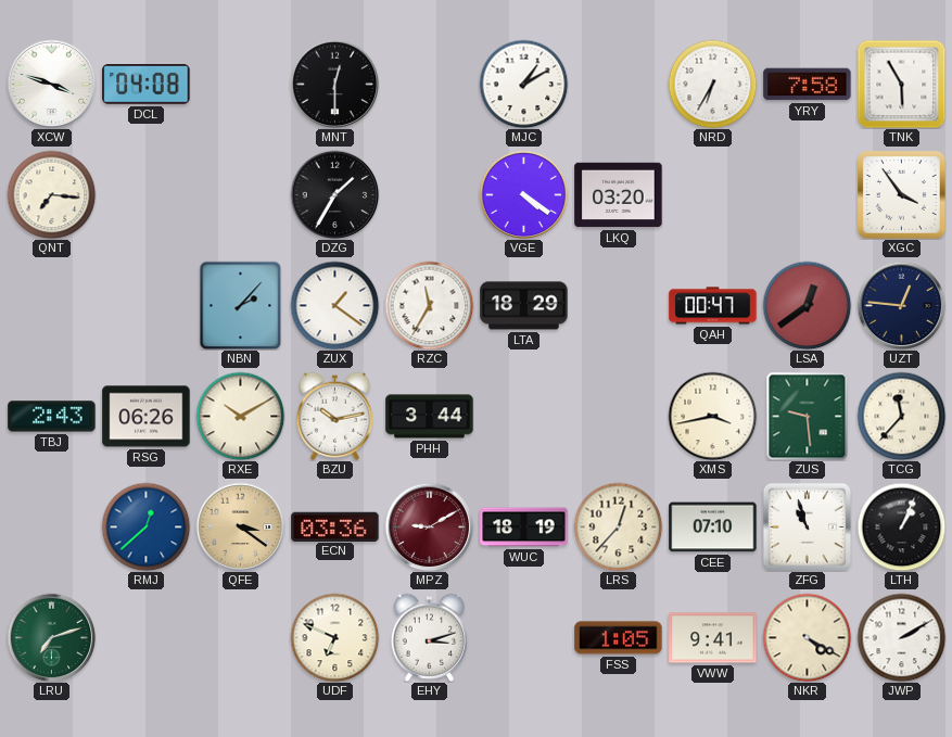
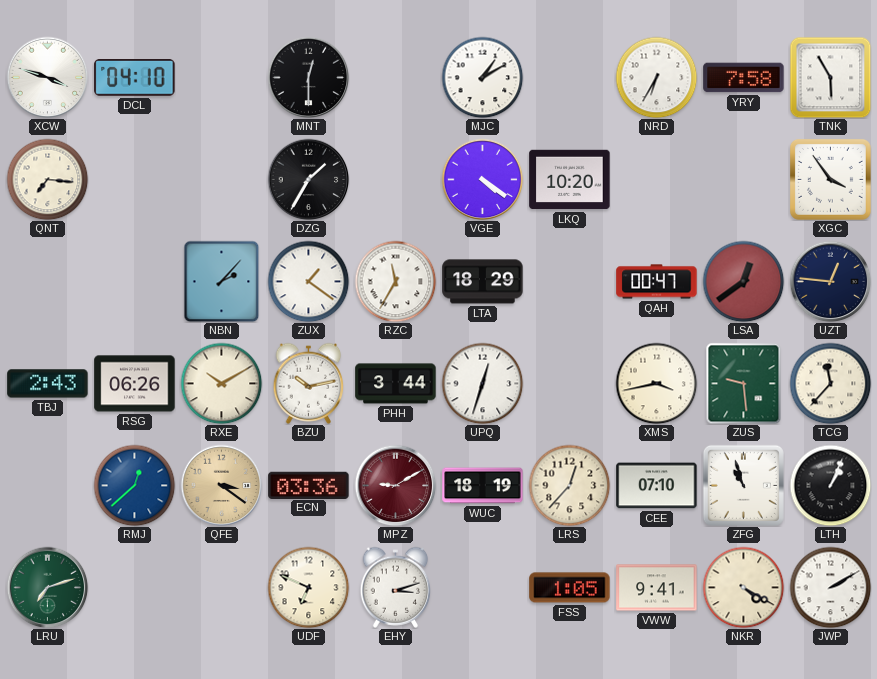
DCL: 04:08 -> 04:10 (135, 78)
LKQ: 03:20 -> 10:20 (570, 180)
UPQ: none -> 12:33 (482, 383)
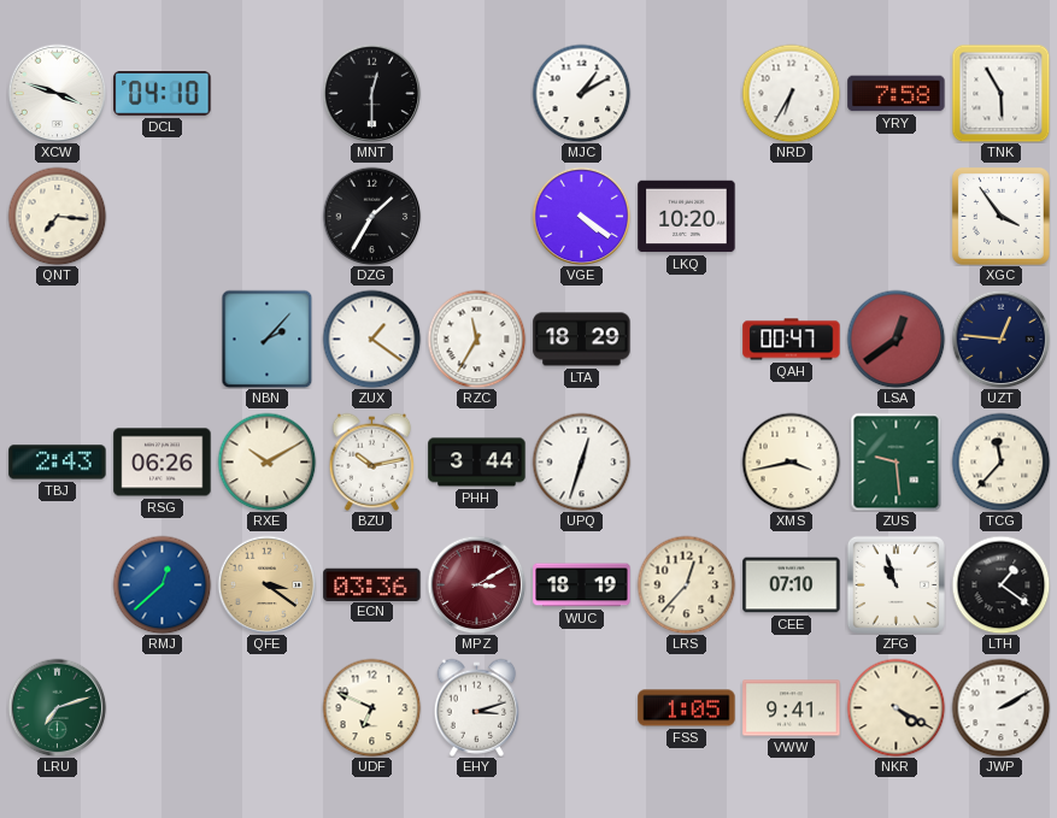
MPZ: 9:10 -> 3:10 (476, 584)
LTH: 1:04 -> 1:21 (1000, 584)
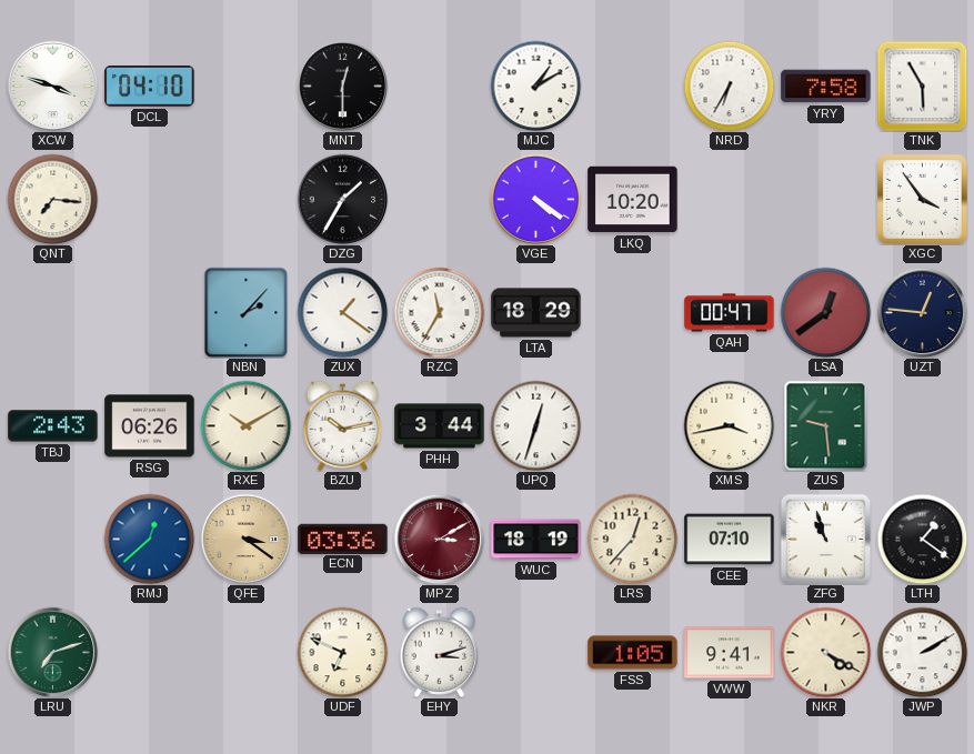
TCG: 11:37 -> none (1000, 461)
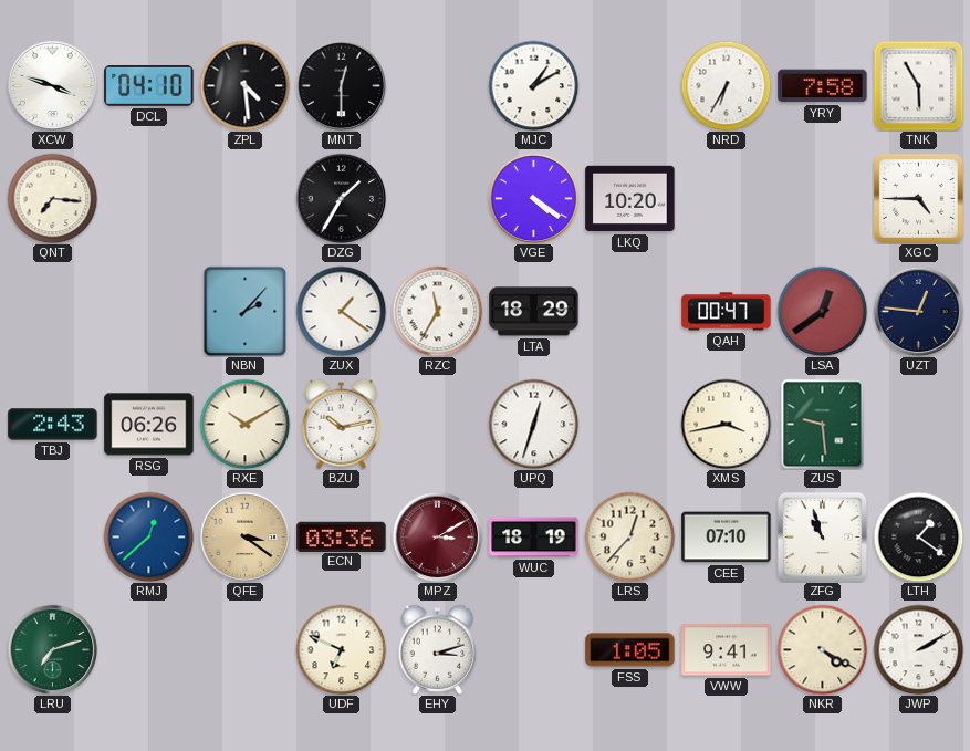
ZPL: none -> 4:29 (244, 85)
XGC: 3:54 -> 4:45 (918, 198)
PHH: 3:44 -> none (440, 426)
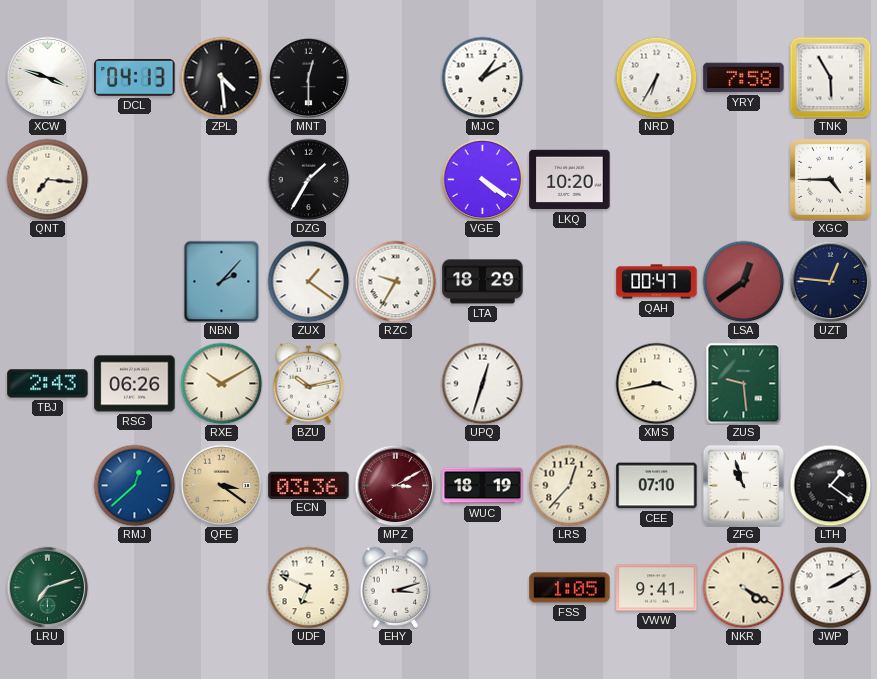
DCL: 04:10 -> 04:13 (135, 78)
RZC: 11:35 -> 9:35 (395, 281)
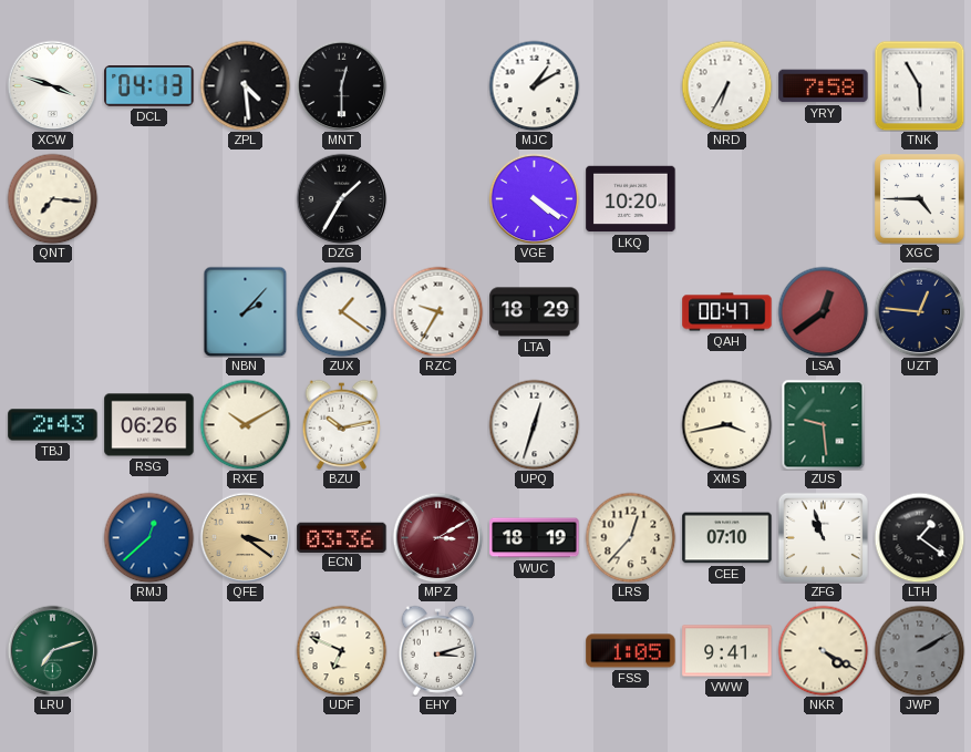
JWP dial: white -> grey (919, 650)
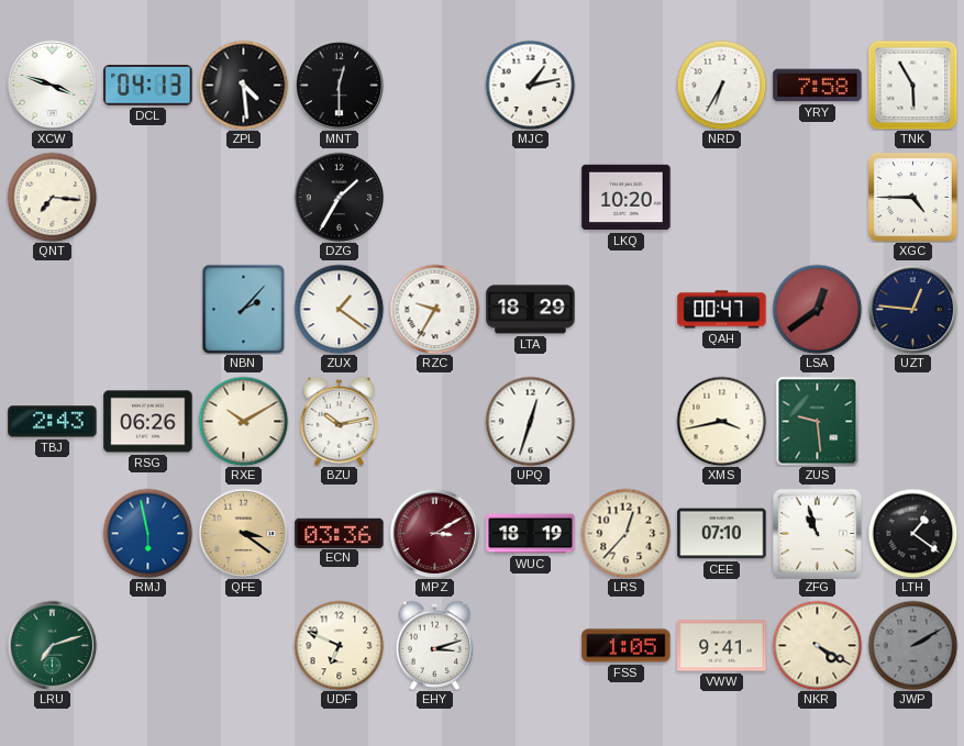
MJC: 1:10 -> 1:13 (530, 85)
VGE: 4:21 -> none (534, 198)
RMJ: 12:38 -> 5:58 (147, 533)
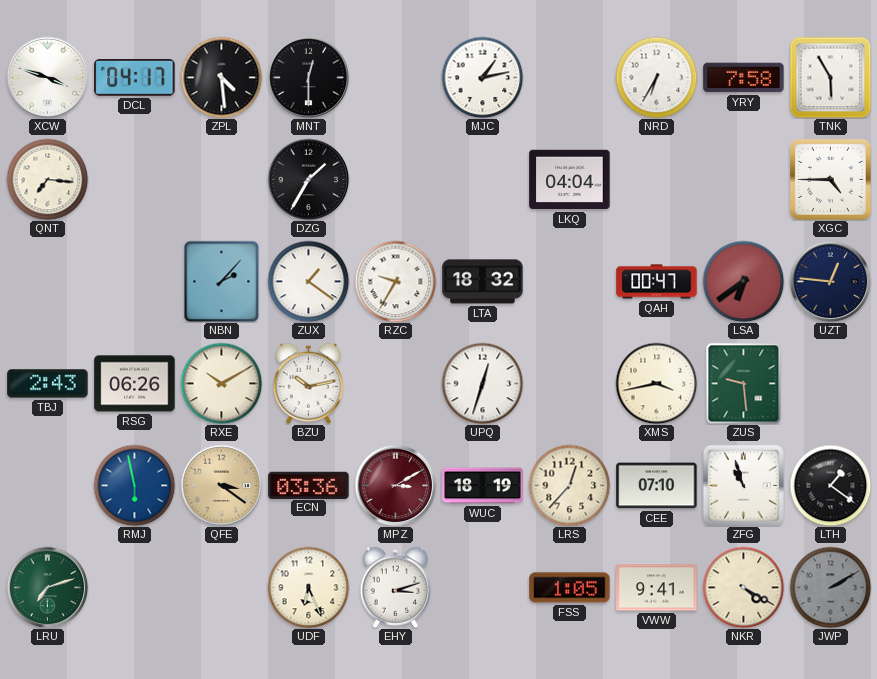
DCL: 04:13 -> 04:17 (135, 78)
LKQ: 10:20 -> 04:04 (570, 180)
LTA: 18:29 -> 18:32 (483, 282)
LSA: 12:39 -> 6:39 (743, 281)
UDF: 6:49 -> 6:26 (308, 587)
